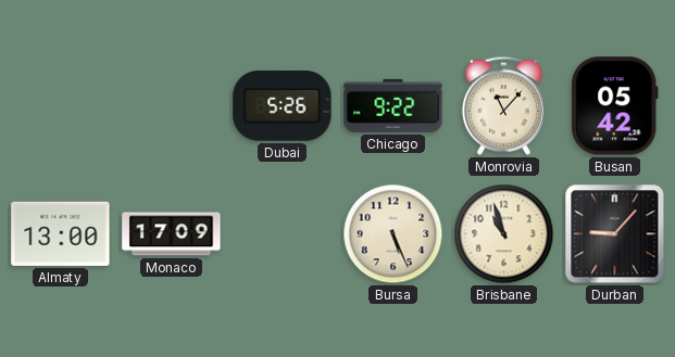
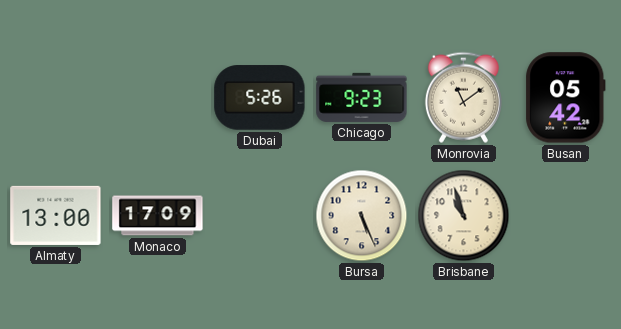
Chicago: 9:22 -> 9:23 (362, 97)
Monrovia: 11:07 -> 11:09 (463, 97)
Durban: 9:07 -> none (615, 234)
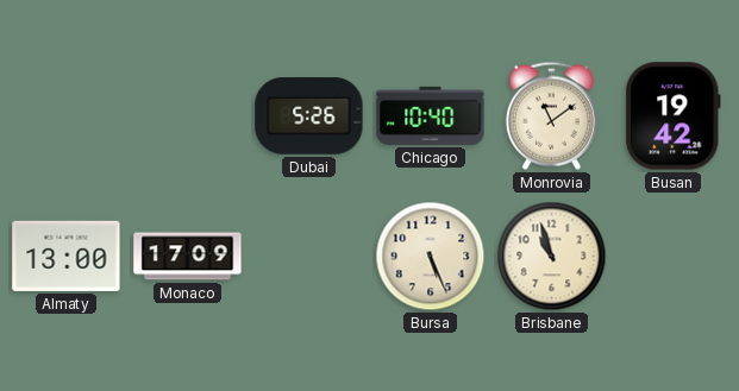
Chicago: 9:23 -> 10:40 (431, 115)
Busan: 05:42 -> 19:42 (674, 116)
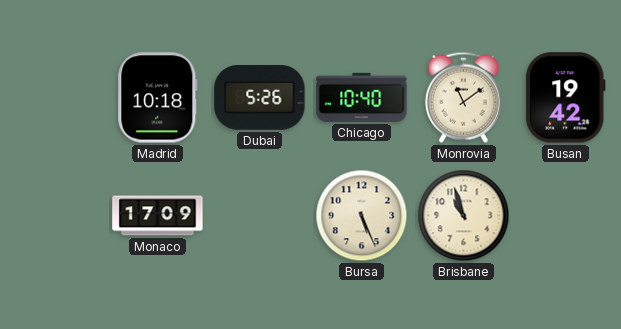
Madrid: none -> 10:18 (158, 98)
Almaty: 13:00 -> none (67, 256)
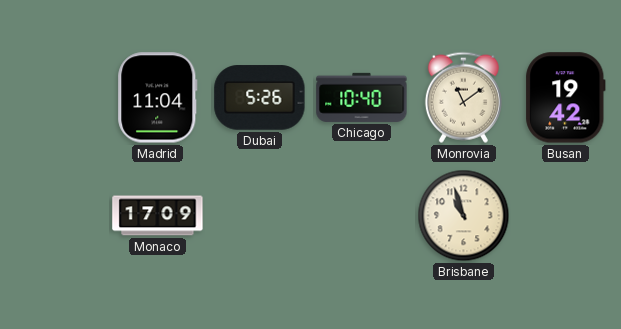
Madrid: 10:18 -> 11:04 (158, 98)
Bursa: 5:26 -> none (362, 216)
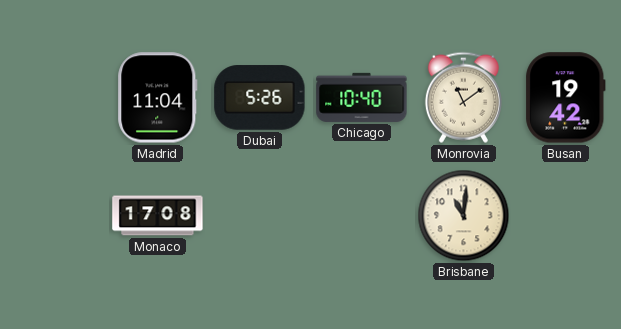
Monaco: 17:09 -> 17:08 (158, 216)
Brisbane: 10:57 -> 11:01 (464, 216)
